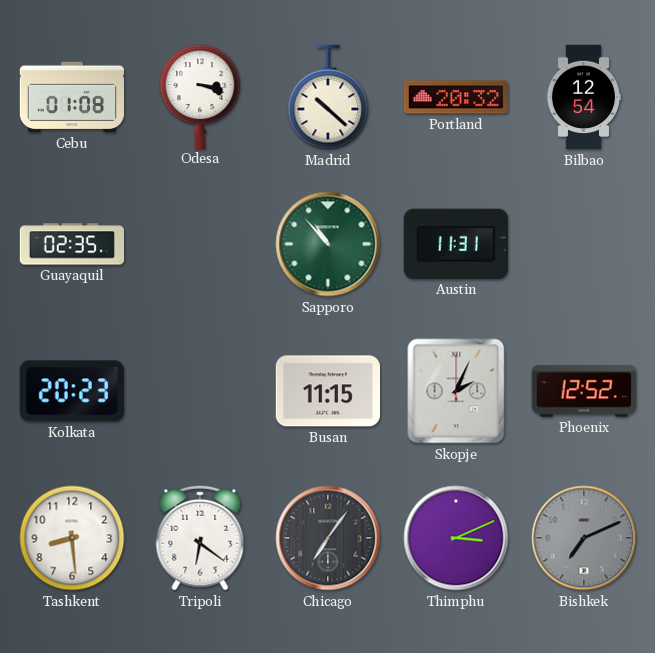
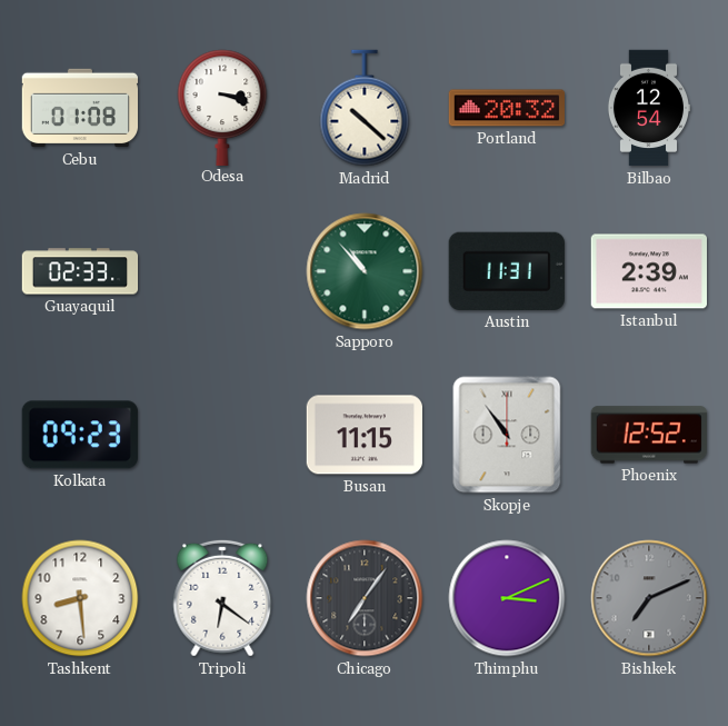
Guayaquil: 02:35 -> 02:33 (80, 271)
Istanbul: none -> 2:39 (648, 271)
Kolkata: 20:23 -> 09:23 (80, 435)
Skopje: 2:04 -> 10:54 (507, 435)
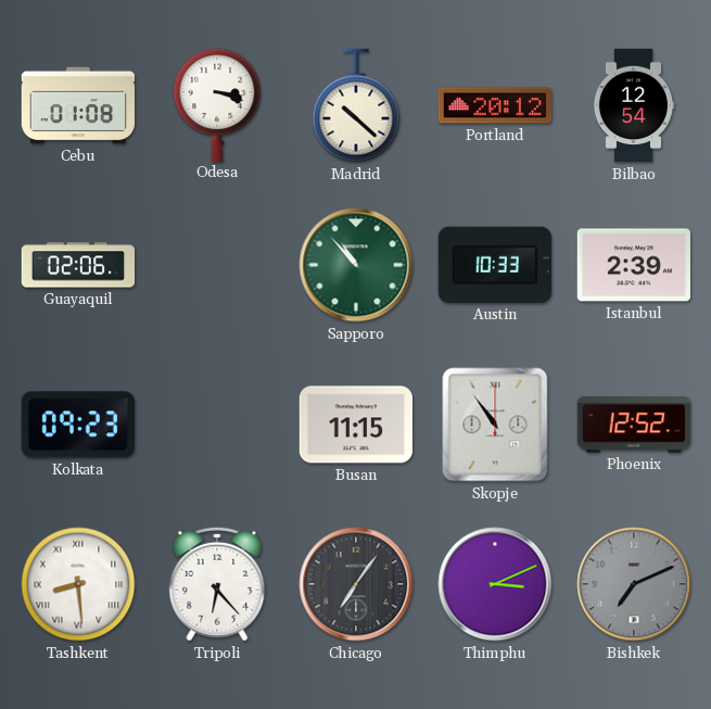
Portland: 20:32 -> 20:12 (494, 105)
Guayaquil: 02:33 -> 02:06 (78, 265)
Austin: 11:31 -> 10:33 (495, 265)
Tashkent numerals: Arabic -> Roman (78, 584)
Tripoli: 6:21 -> 6:23 (217, 584)
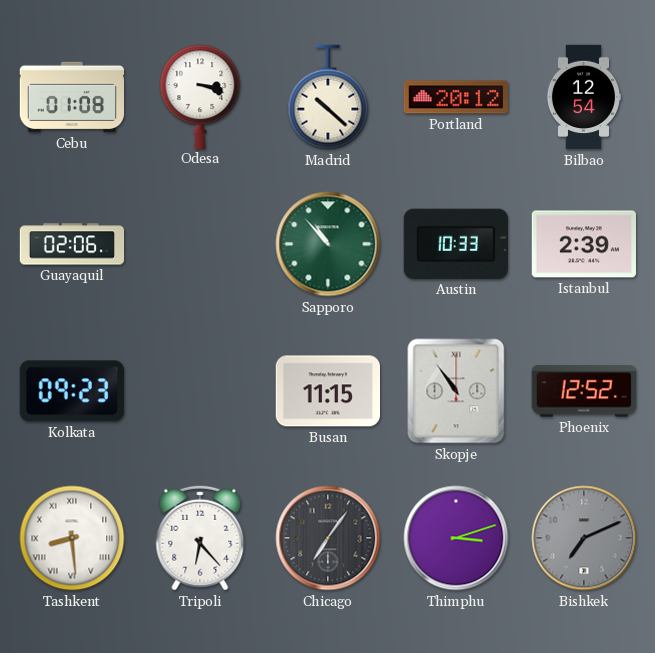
Thimphu: 3:11 -> 3:12 (456, 538)
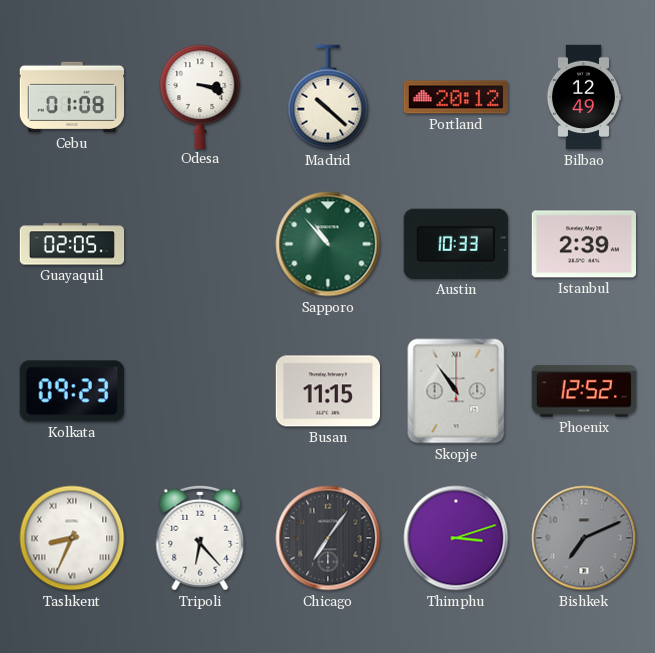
Bilbao: 12:54 -> 12:49 (584, 97)
Guayaquil: 02:06 -> 02:05 (72, 244)
Tashkent: 8:29 -> 8:34 (72, 538)
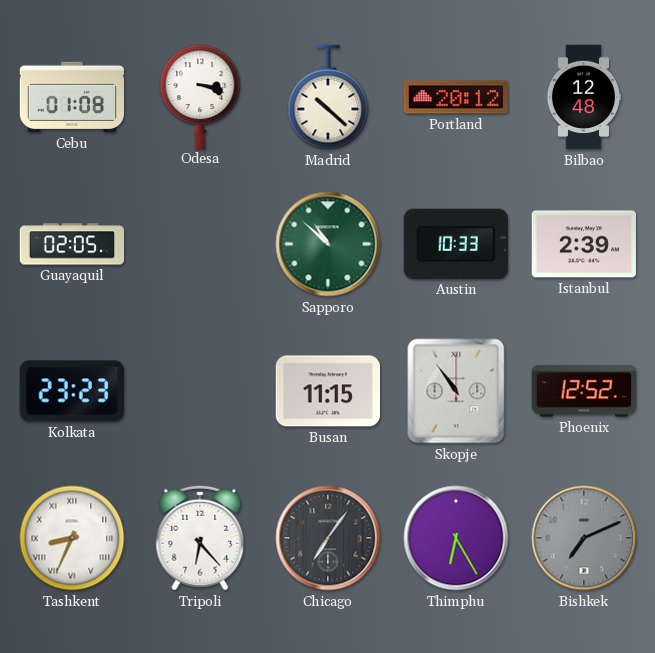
Bilbao: 12:49 -> 12:48 (584, 97)
Sapporo: 10:53 -> 10:52 (328, 244)
Kolkata: 09:23 -> 23:23 (72, 391)
Thimphu: 3:12 -> 6:25 (456, 538)
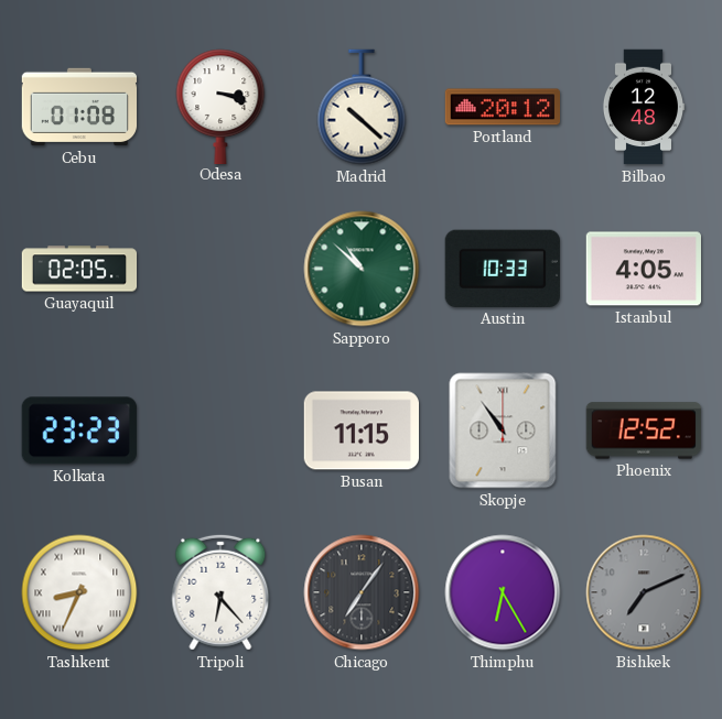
Istanbul: 2:39 -> 4:05 (643, 269)
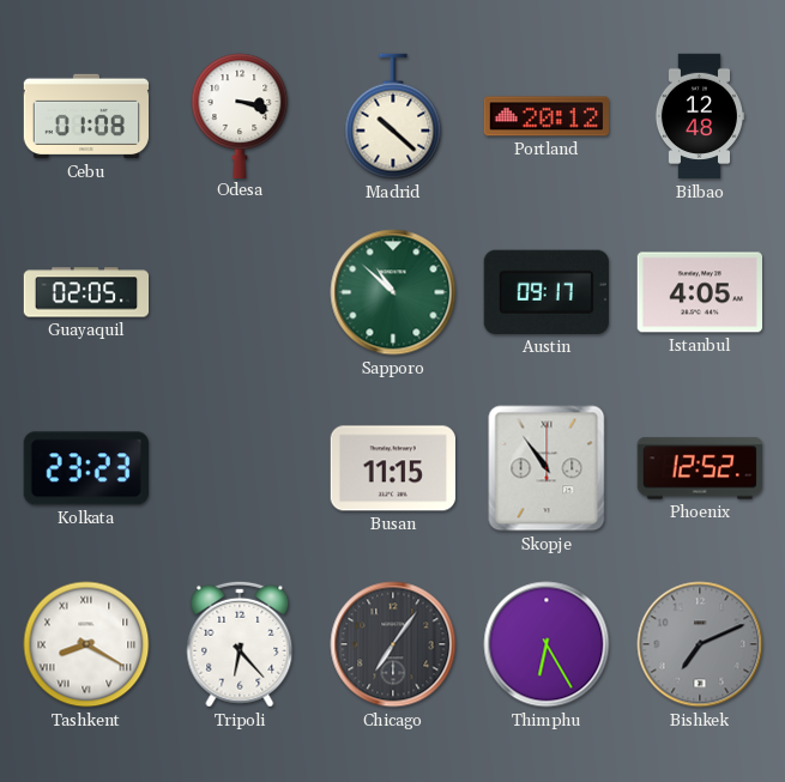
Austin: 10:33 -> 09:17 (547, 292)
Tashkent: 8:34 -> 8:20 (86, 644)
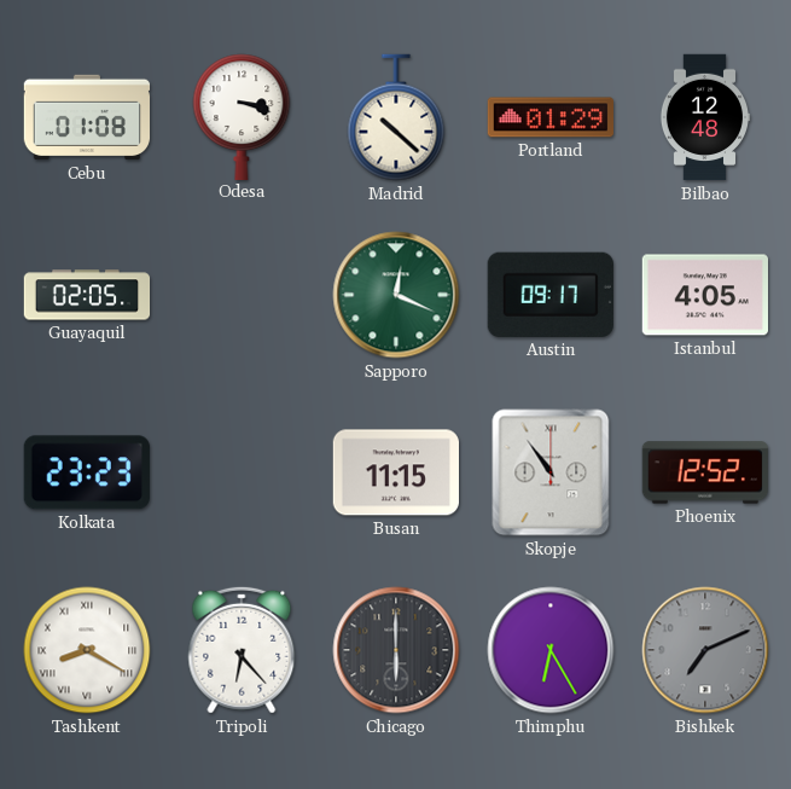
Portland: 20:12 -> 01:29 (549, 117)
Sapporo: 10:52 -> 12:19 (396, 295)
Chicago: 7:06 -> 6:00 (396, 650)
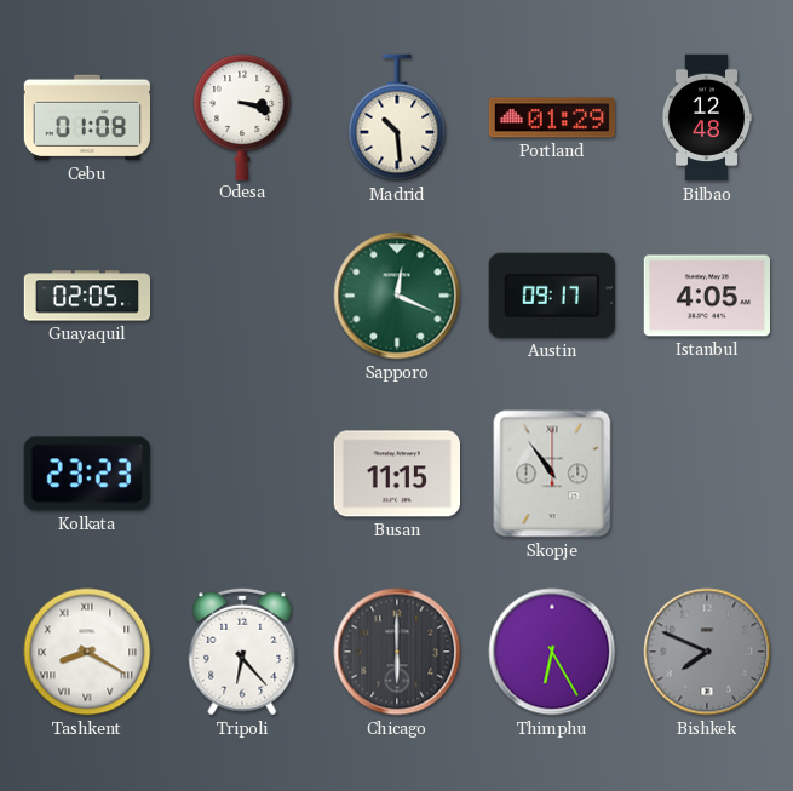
Madrid: 10:22 -> 10:29 (397, 117)
Phoenix: 12:52 -> none (704, 472)
Bishkek: 7:11 -> 7:49 (707, 652)
